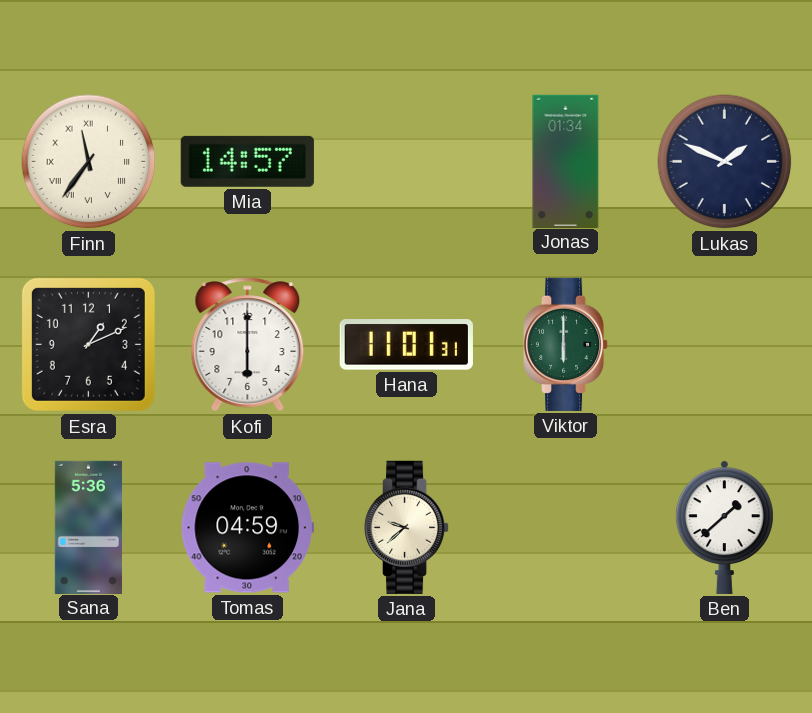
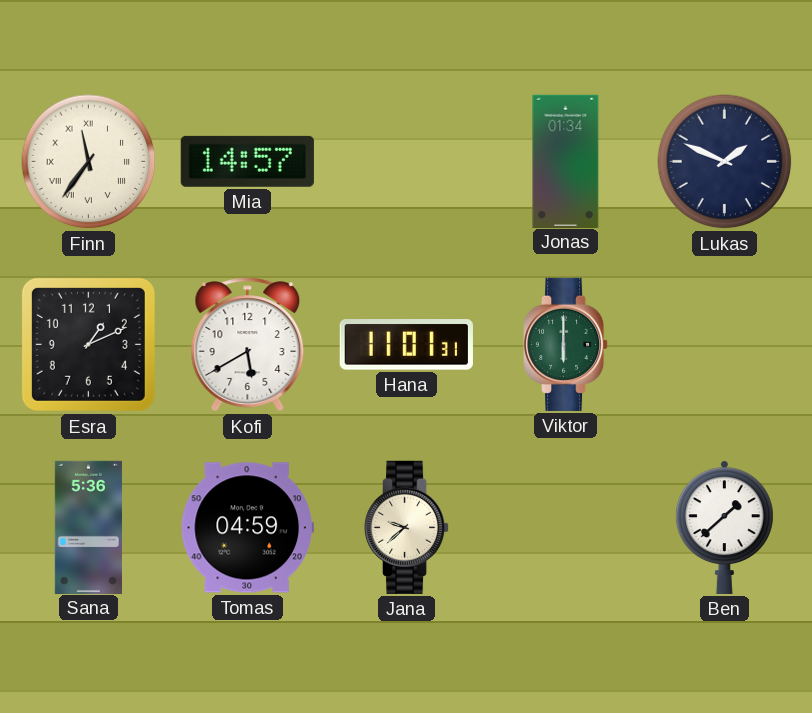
Kofi: 6:00 -> 5:40 (248, 345)
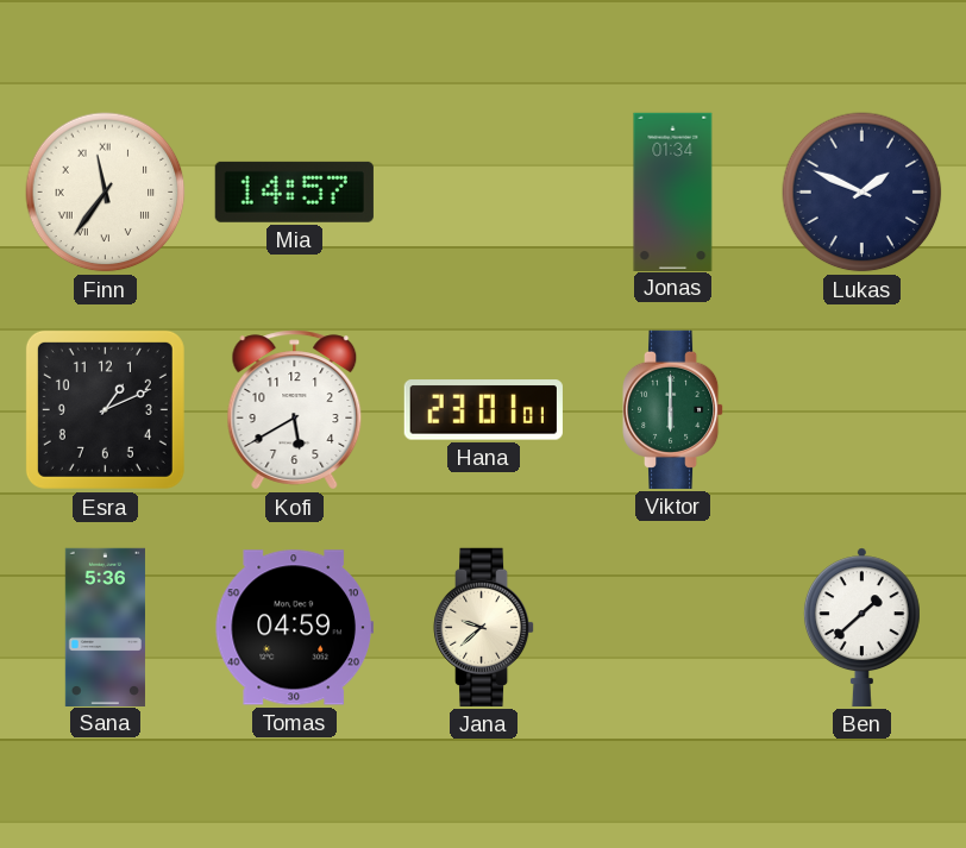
Hana: 11:01 -> 23:01 (483, 410)
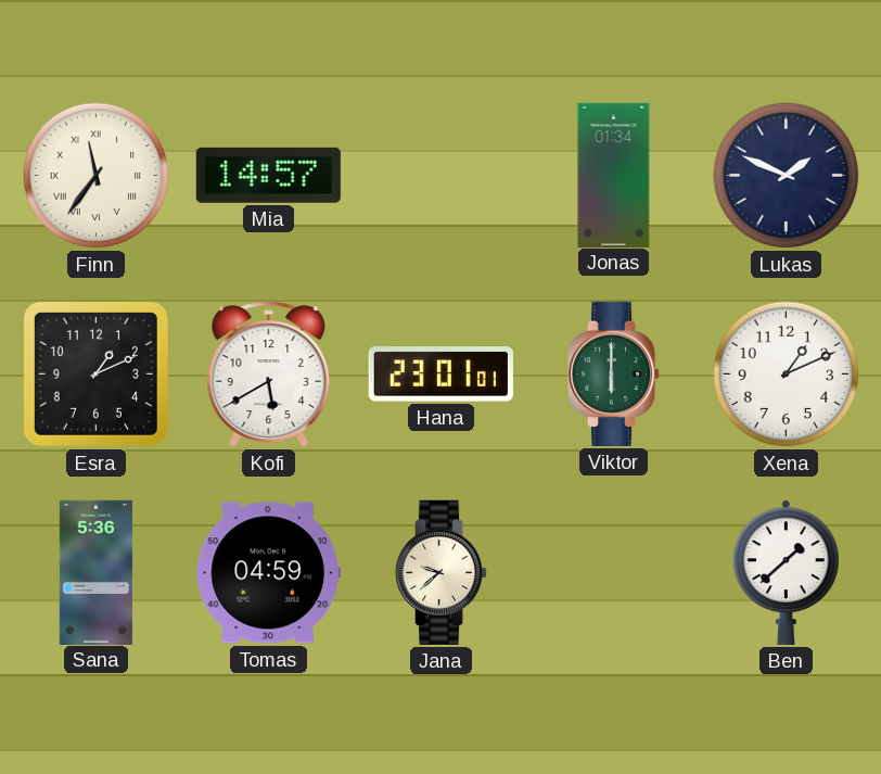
Xena: none -> 1:11 (787, 375)
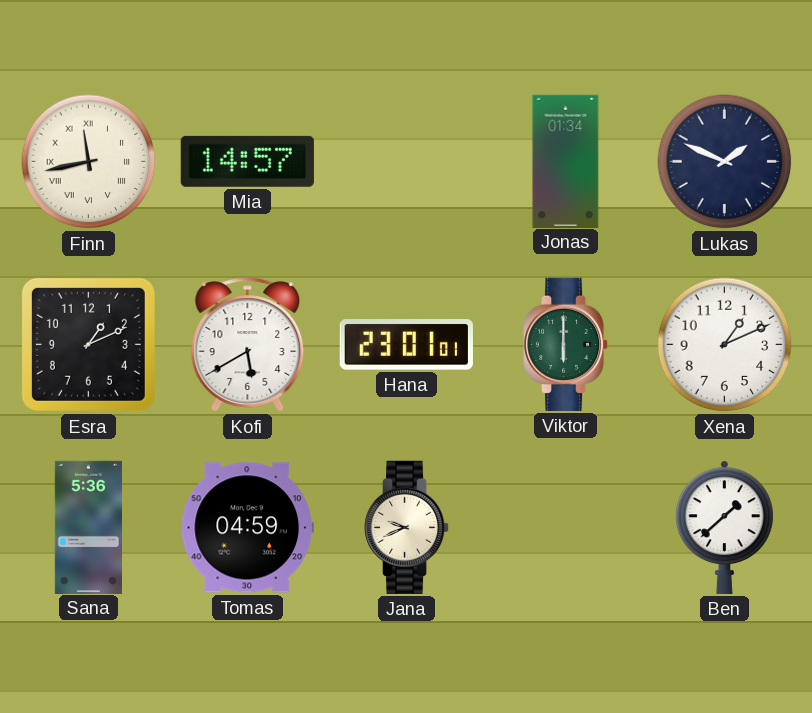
Finn: 11:36 -> 11:43 (89, 162)
Jana: 9:38 -> 9:41 (407, 527)
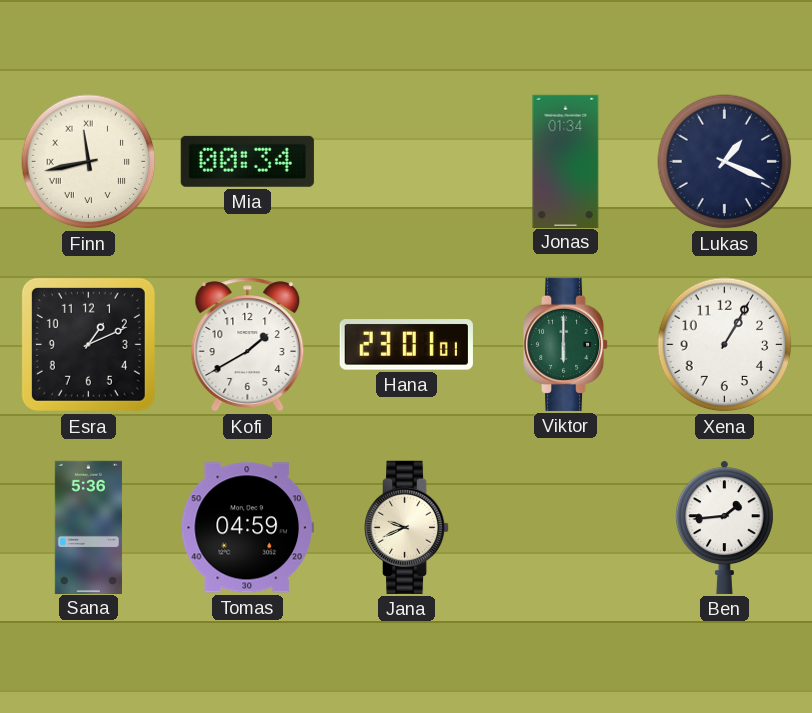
Mia: 14:57 -> 00:34 (247, 161)
Lukas: 1:49 -> 1:19 (725, 162)
Kofi: 5:40 -> 1:40 (248, 345)
Xena: 1:11 -> 1:05 (725, 345)
Ben: 1:38 -> 1:44 (724, 527)
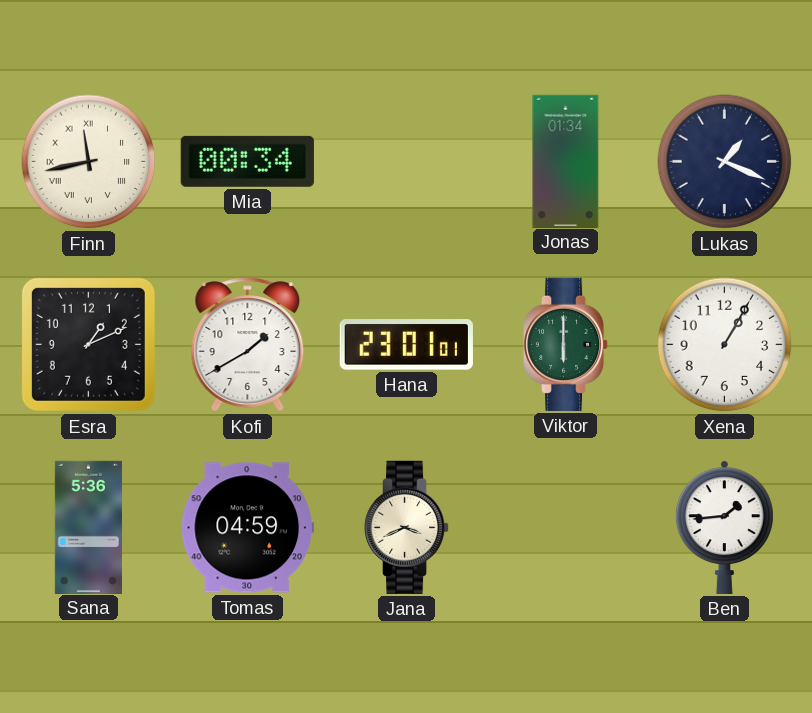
Jana: 9:41 -> 3:41 (407, 527)
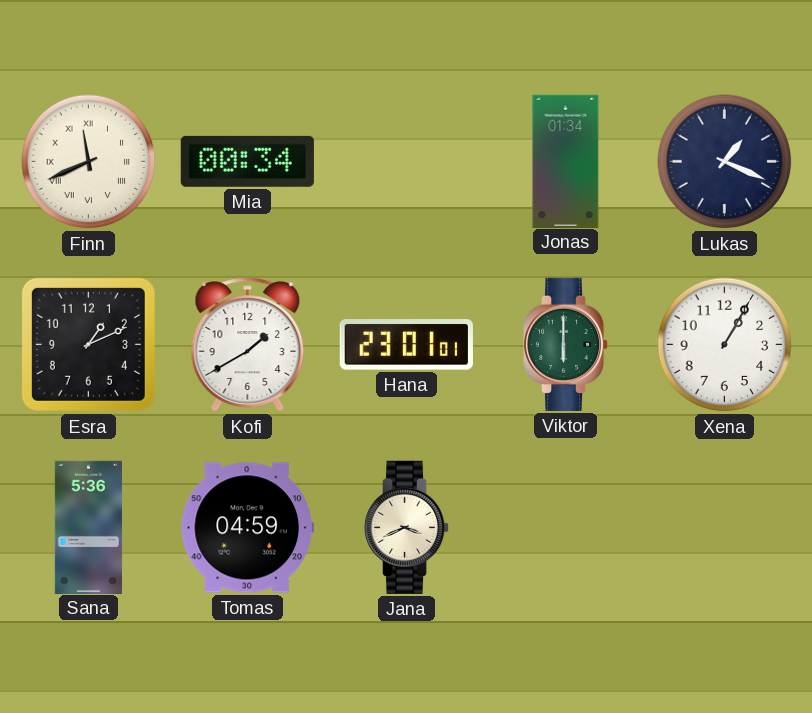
Finn: 11:43 -> 11:41 (89, 162)
Ben: 1:44 -> none (724, 527)
